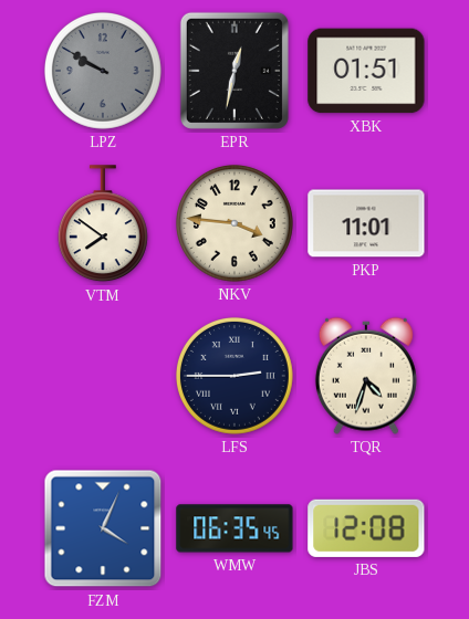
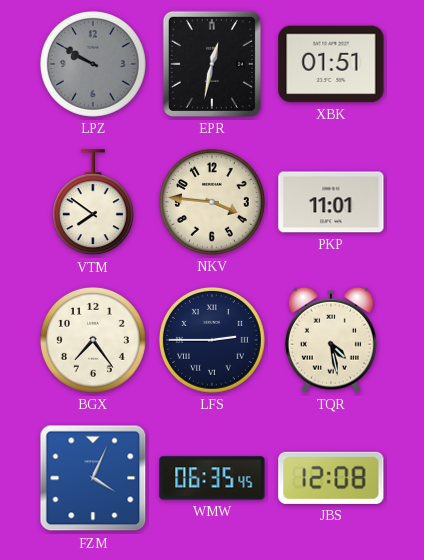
BGX: none -> 7:24 (93, 340)
TQR: 4:33 -> 4:28 (331, 340)
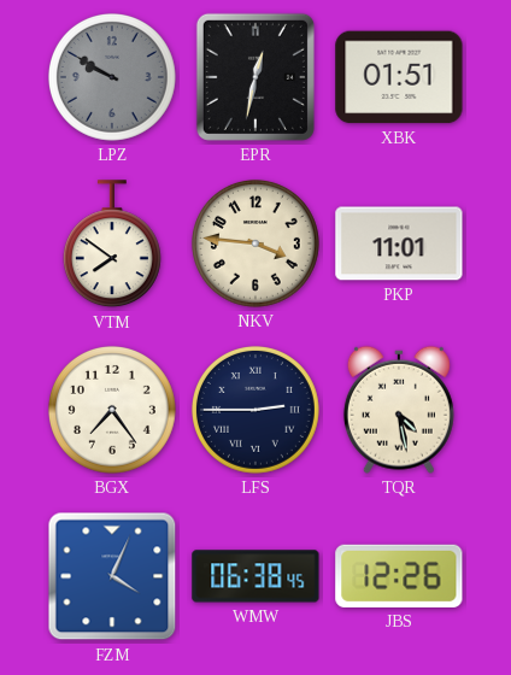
WMW: 06:35 -> 06:38 (255, 576)
JBS: 12:08 -> 12:26 (399, 576)
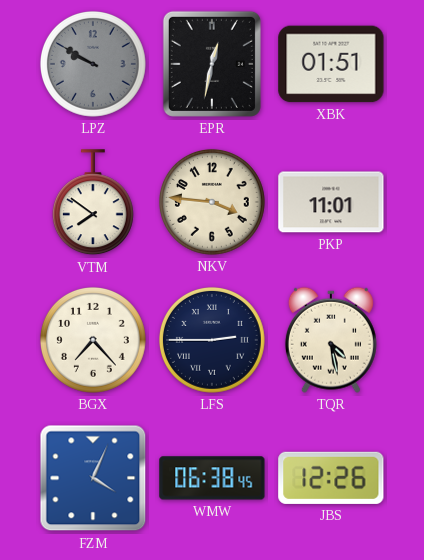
BGX: 7:24 -> 7:23 (93, 340)
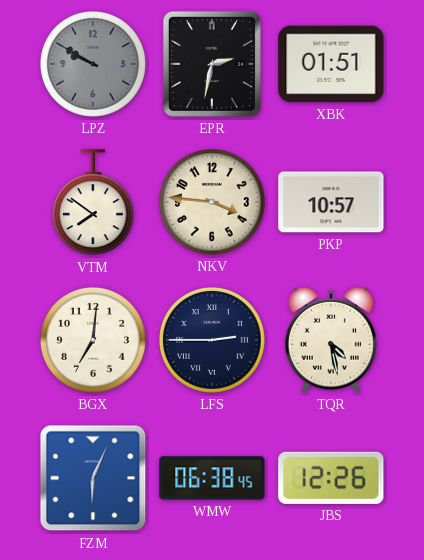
EPR: 12:32 -> 2:32 (212, 64)
PKP: 11:01 -> 10:57 (331, 202)
BGX: 7:23 -> 7:01 (93, 340)
FZM: 4:04 -> 6:04 (93, 478)
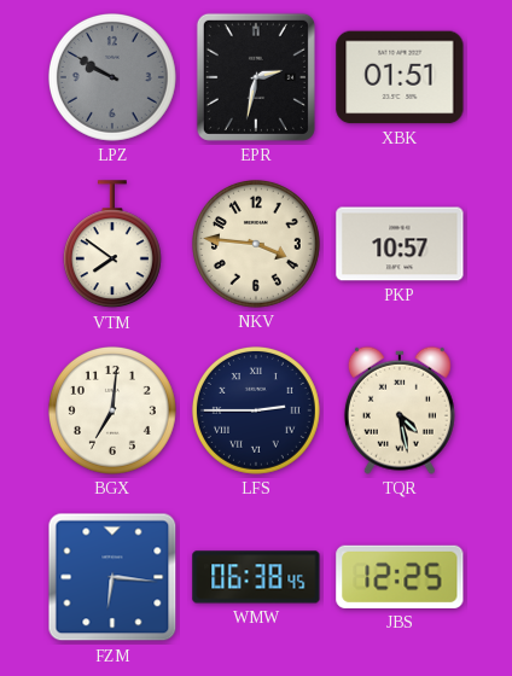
FZM: 6:04 -> 6:16 (112, 577)
JBS: 12:26 -> 12:25 (400, 577)
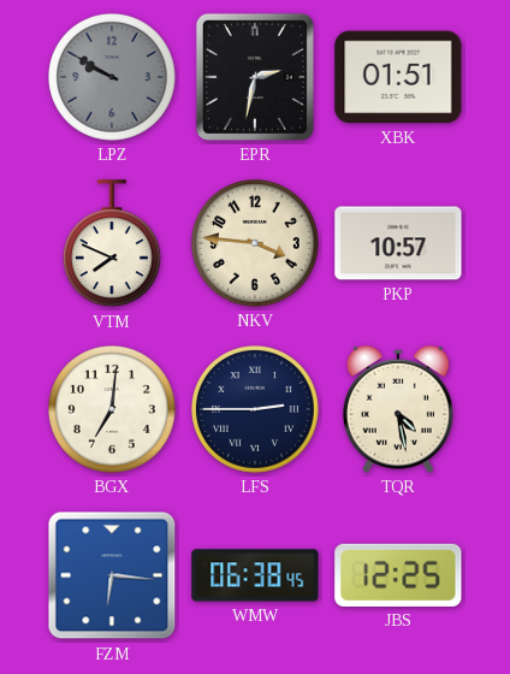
VTM: 7:51 -> 7:49 (112, 244)
